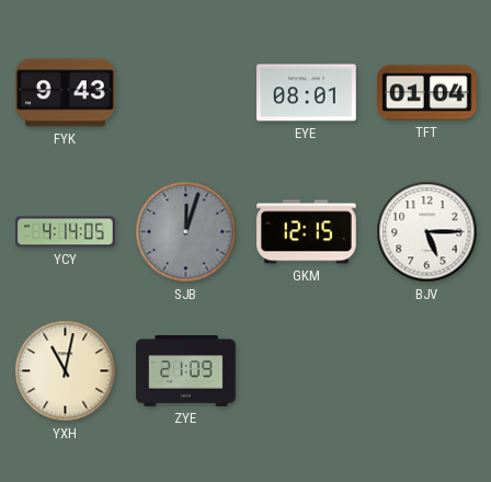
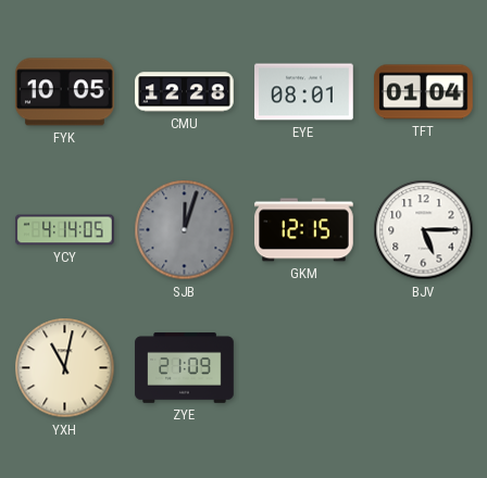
FYK: 9:43 -> 10:05 (65, 92)
CMU: none -> 12:28 (185, 92)
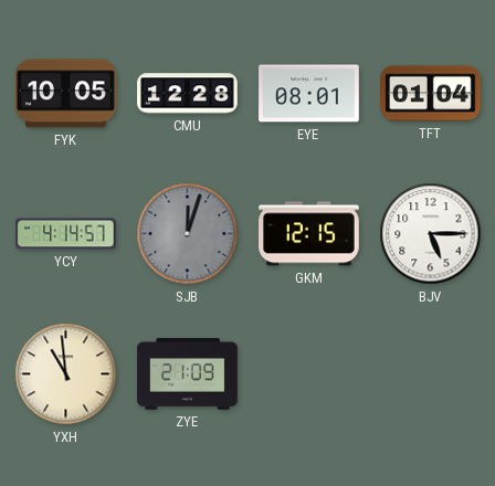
YCY: 4:14:05 -> 4:14:57 (66, 234)
YXH: 11:02 -> 10:59 (66, 374)
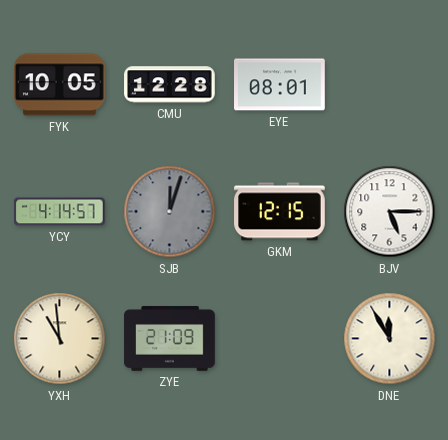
TFT: 01:04 -> none (431, 94)
DNE: none -> 11:55 (390, 339)
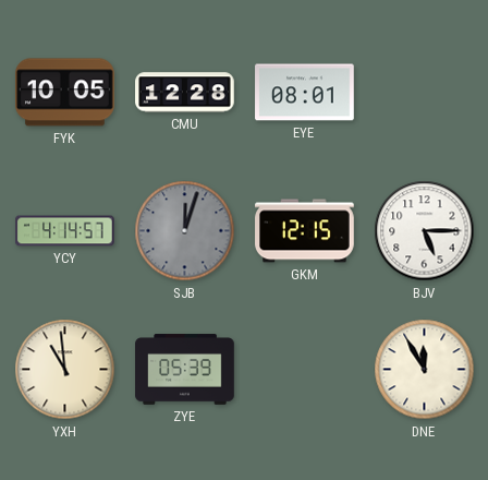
ZYE: 21:09 -> 05:39 (185, 370)
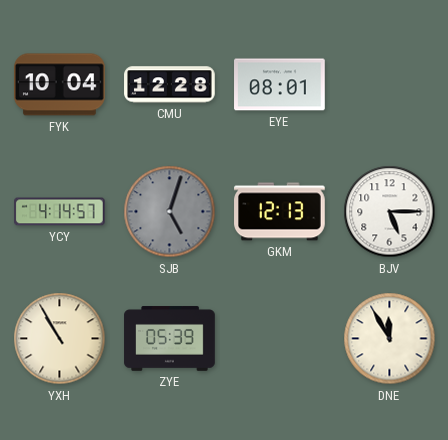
FYK: 10:05 -> 10:04 (60, 85)
SJB: 12:03 -> 5:03 (170, 212)
GKM: 12:15 -> 12:13 (280, 212)
YXH: 10:59 -> 10:55 (60, 339)
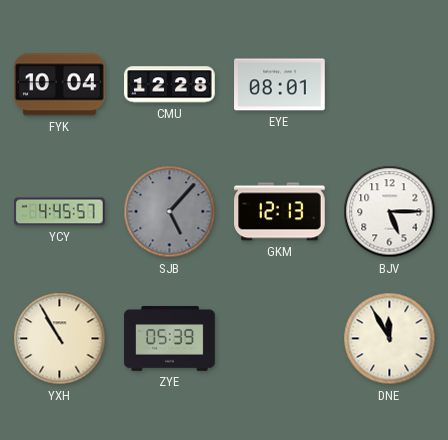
YCY: 4:14 -> 4:45 (60, 212)
SJB: 5:03 -> 5:07 (170, 212)
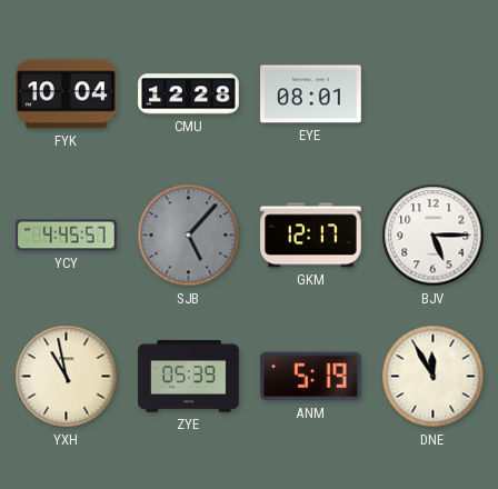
GKM: 12:13 -> 12:17 (311, 236)
YXH: 10:55 -> 10:58 (67, 377)
ANM: none -> 5:19 (310, 377)
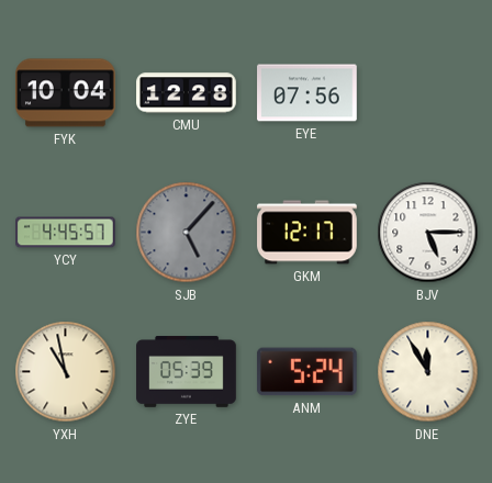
EYE: 08:01 -> 07:56 (307, 93)
ANM: 5:19 -> 5:24 (306, 372)
